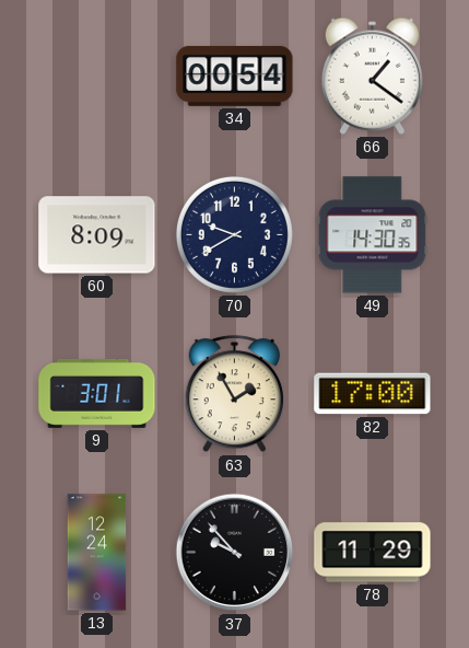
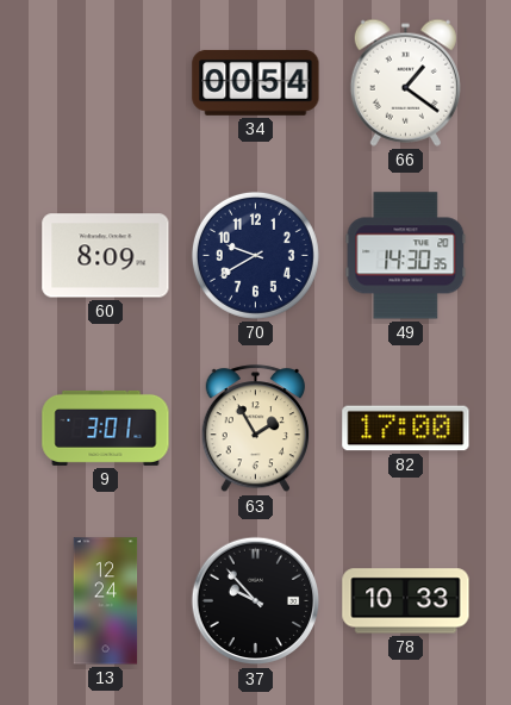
78: 11:29 -> 10:33 (406, 601)
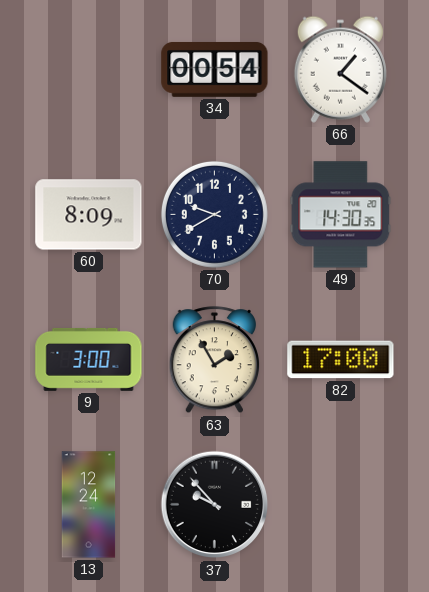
9: 3:01 -> 3:00 (89, 359)
78: 10:33 -> none (406, 601)
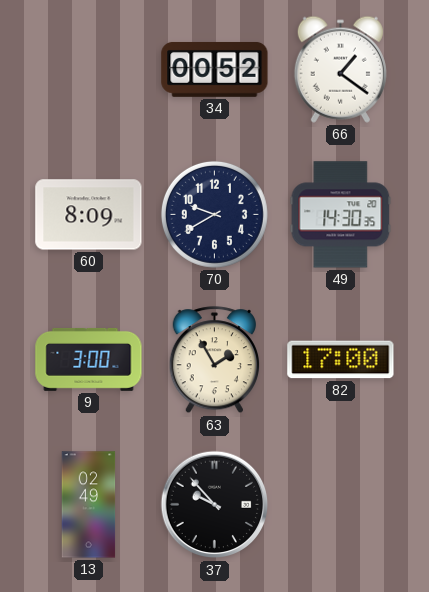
34: 00:54 -> 00:52 (215, 69)
13: 12:24 -> 02:49 (89, 505)
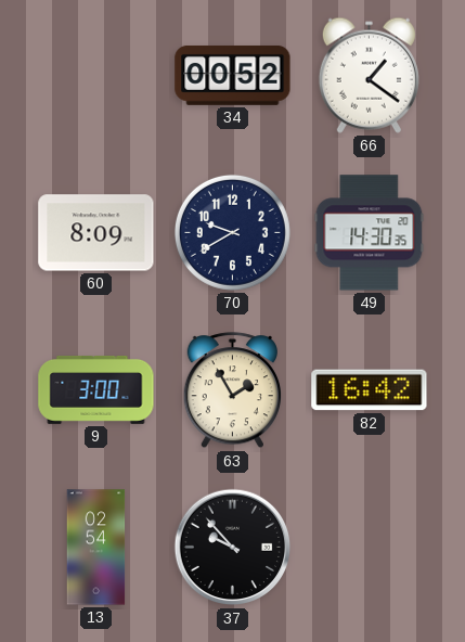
82: 17:00 -> 16:42 (370, 390)
13: 02:49 -> 02:54 (96, 548)
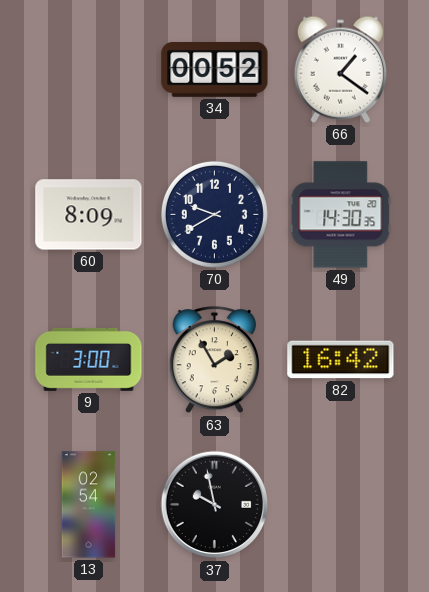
37: 9:53 -> 9:58 (215, 505)
